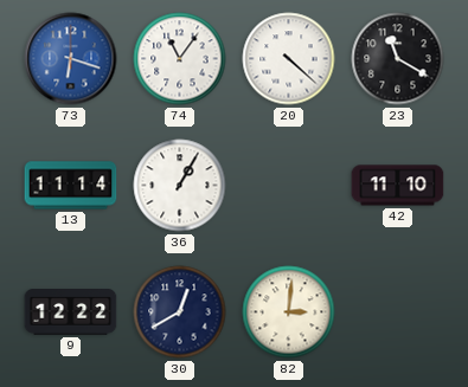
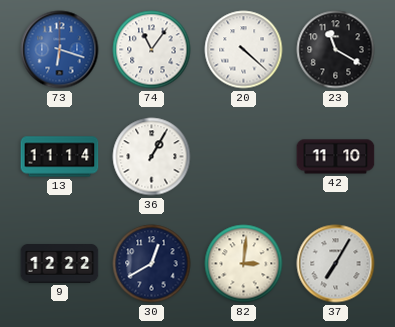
37: none -> 7:05 (336, 264)
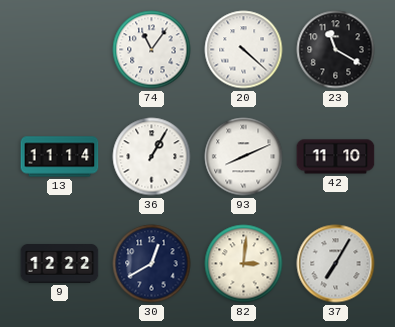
73: 6:18 -> none (60, 50)
93: none -> 8:11 (244, 157)
